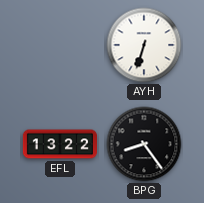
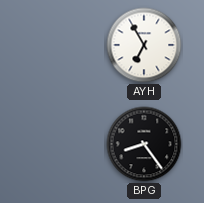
AYH: 6:33 -> 6:55 (144, 45)
EFL: 13:22 -> none (59, 144)
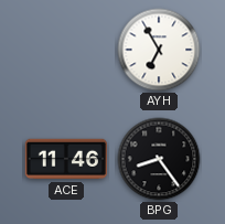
ACE: none -> 11:46 (66, 159)
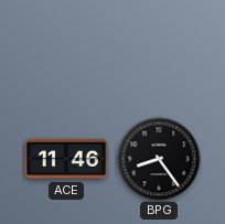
AYH: 6:55 -> none (159, 50)
